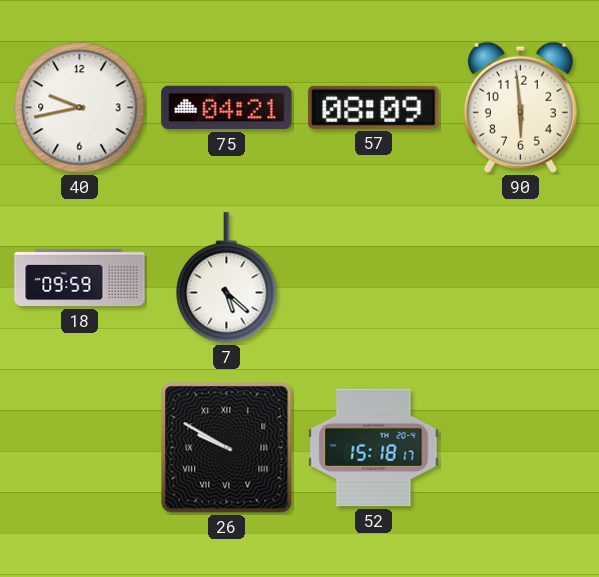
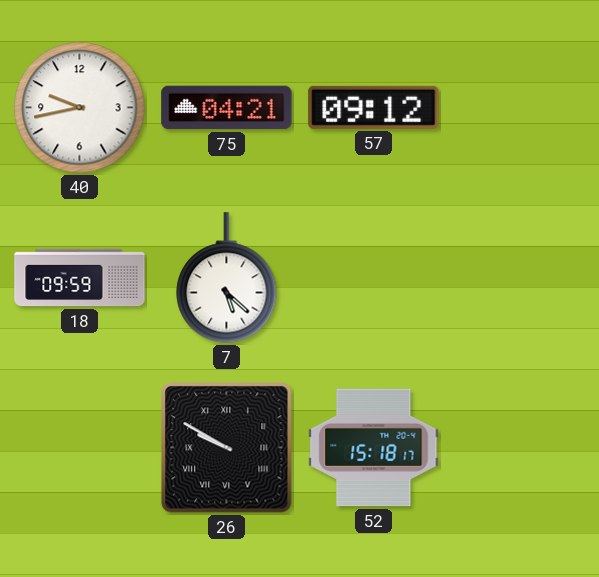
57: 08:09 -> 09:12 (374, 107)
90: 5:59 -> none (520, 107)
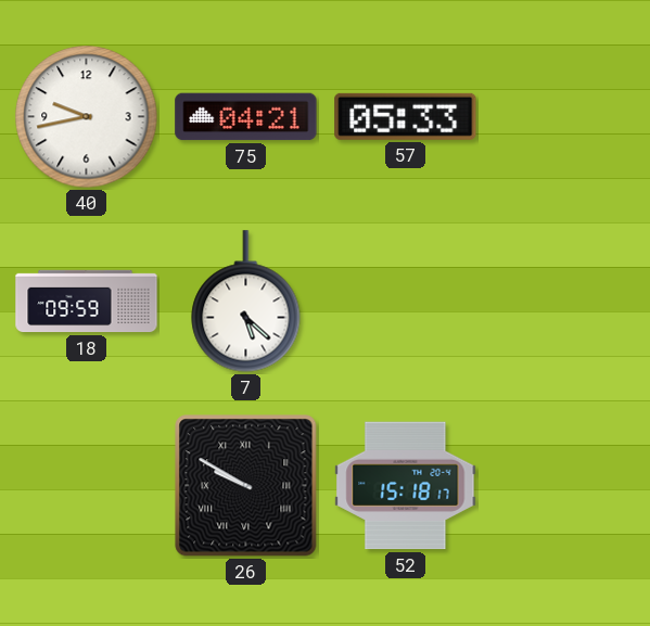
57: 09:12 -> 05:33 (406, 116)
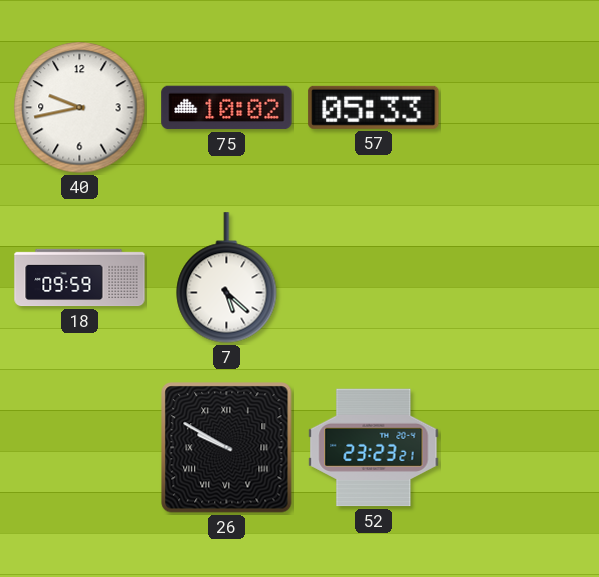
75: 04:21 -> 10:02 (227, 108)
52: 15:18 -> 23:23 (374, 448)
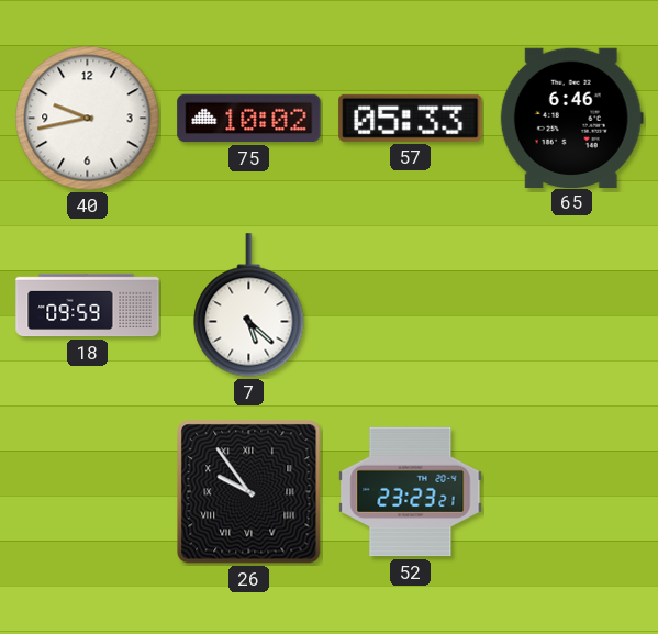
65: none -> 6:46 (571, 118)
26: 9:50 -> 9:54 (249, 492)
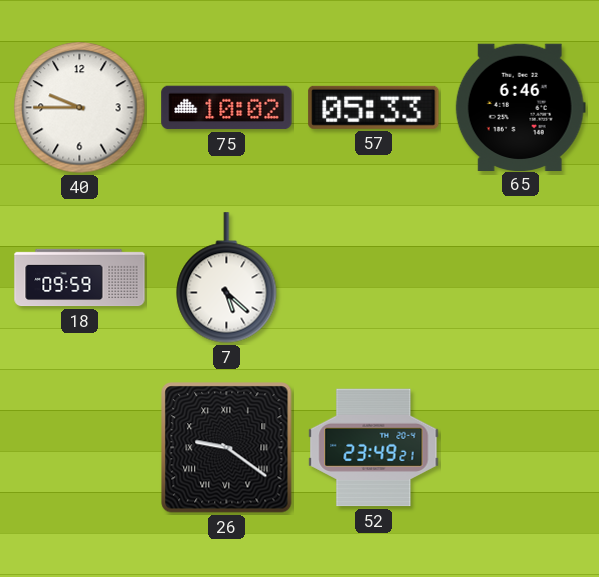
40: 9:43 -> 9:45 (80, 108)
26: 9:54 -> 9:21 (227, 448)
52: 23:23 -> 23:49 (374, 448)
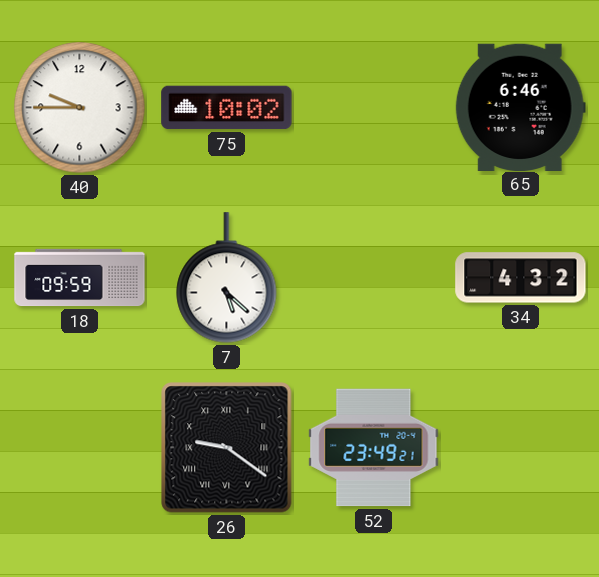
57: 05:33 -> none (374, 107)
34: none -> 4:32 (521, 278)
